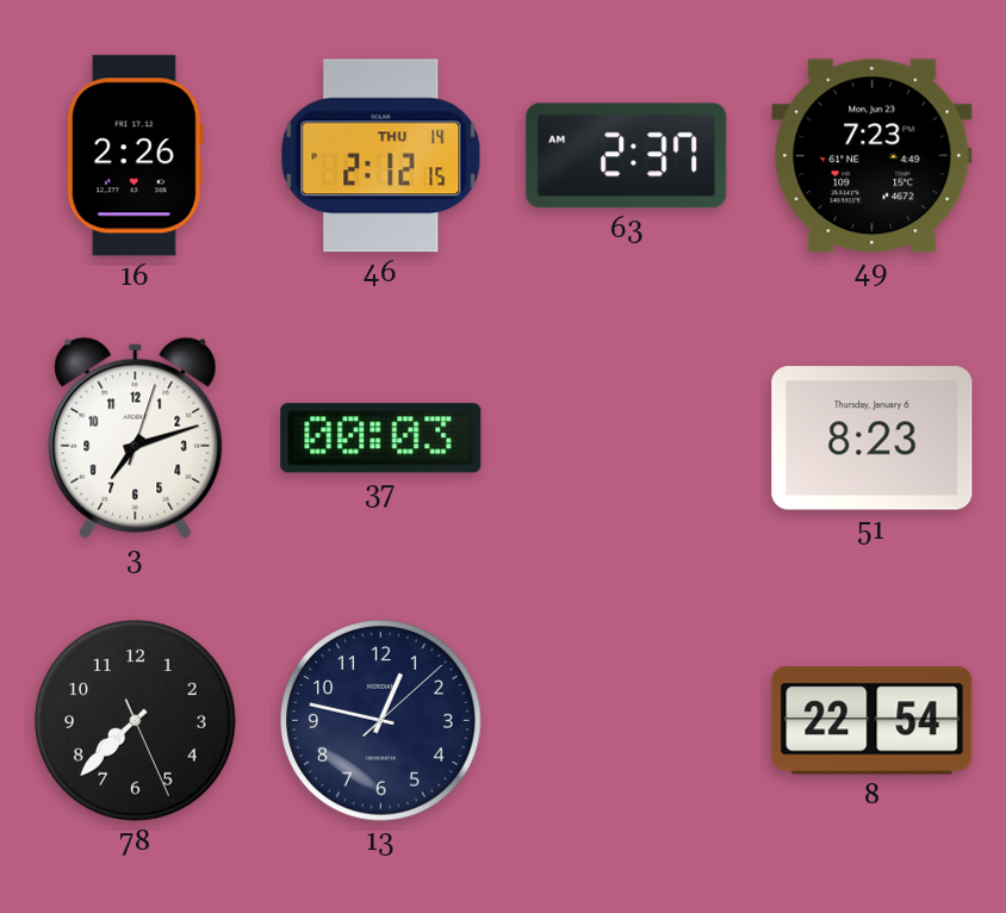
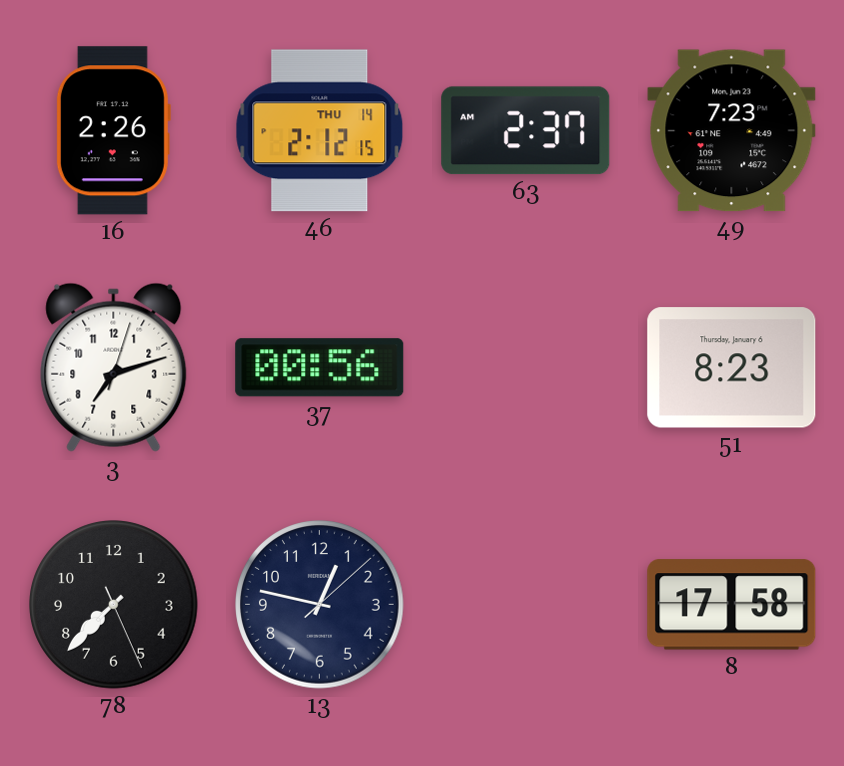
37: 00:03 -> 00:56 (320, 368)
8: 22:54 -> 17:58 (732, 605)
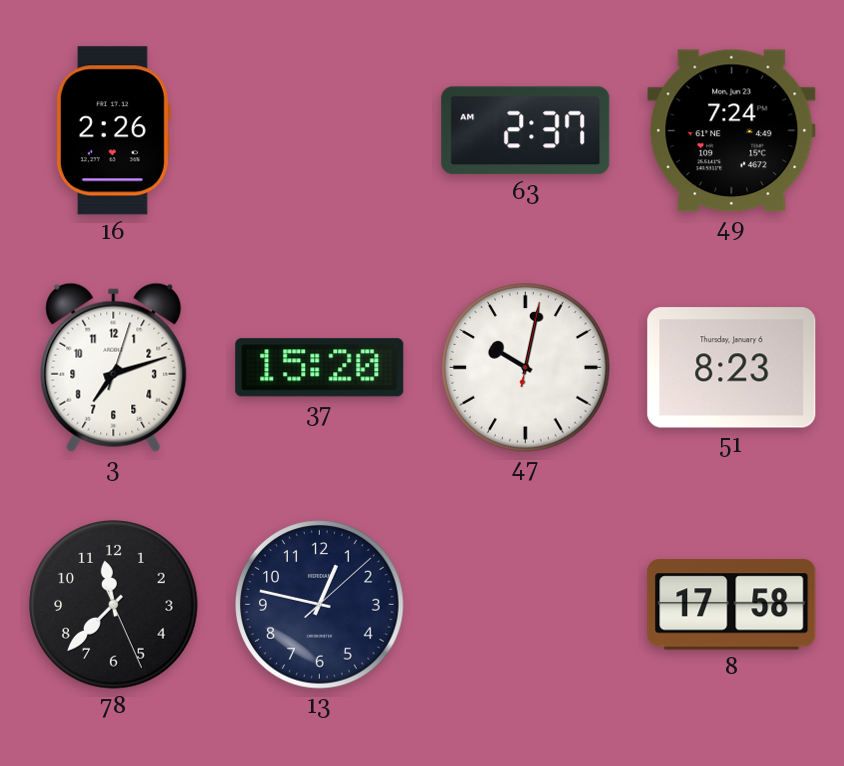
46: 2:12 -> none (320, 131)
49: 7:23 -> 7:24 (732, 131)
37: 00:56 -> 15:20 (320, 368)
47: none -> 10:02 (526, 368)
78: 7:37 -> 11:37 (114, 605)
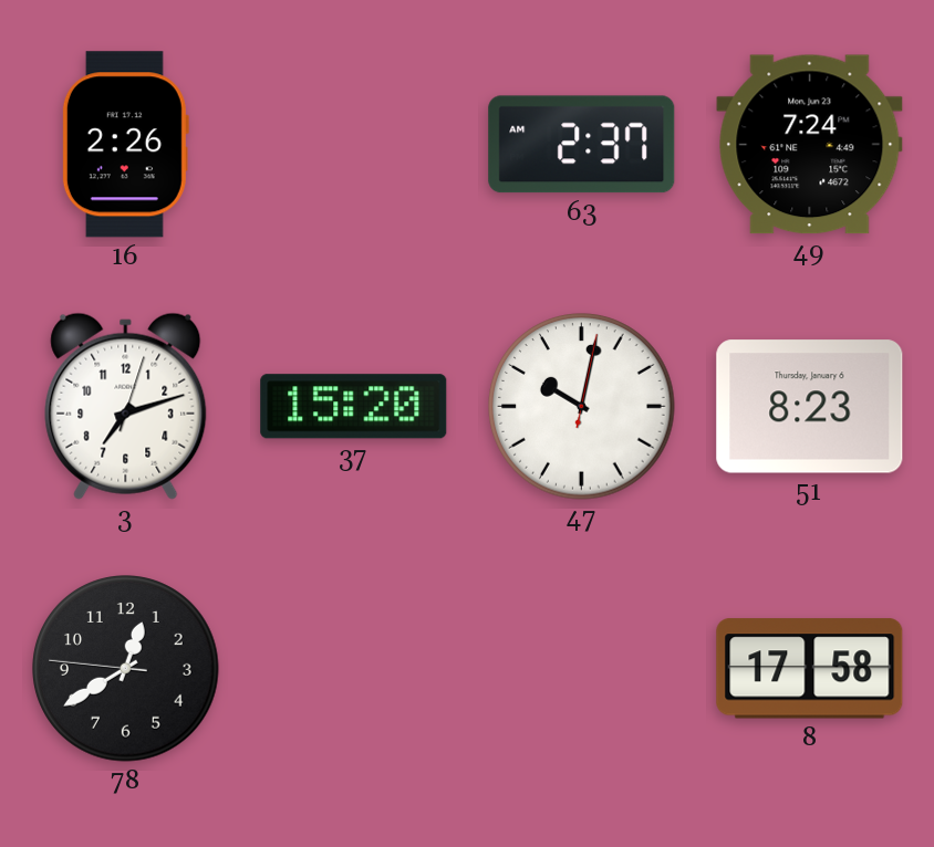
78: 11:37 -> 12:39 (126, 669)
13: 12:47 -> none (320, 605)
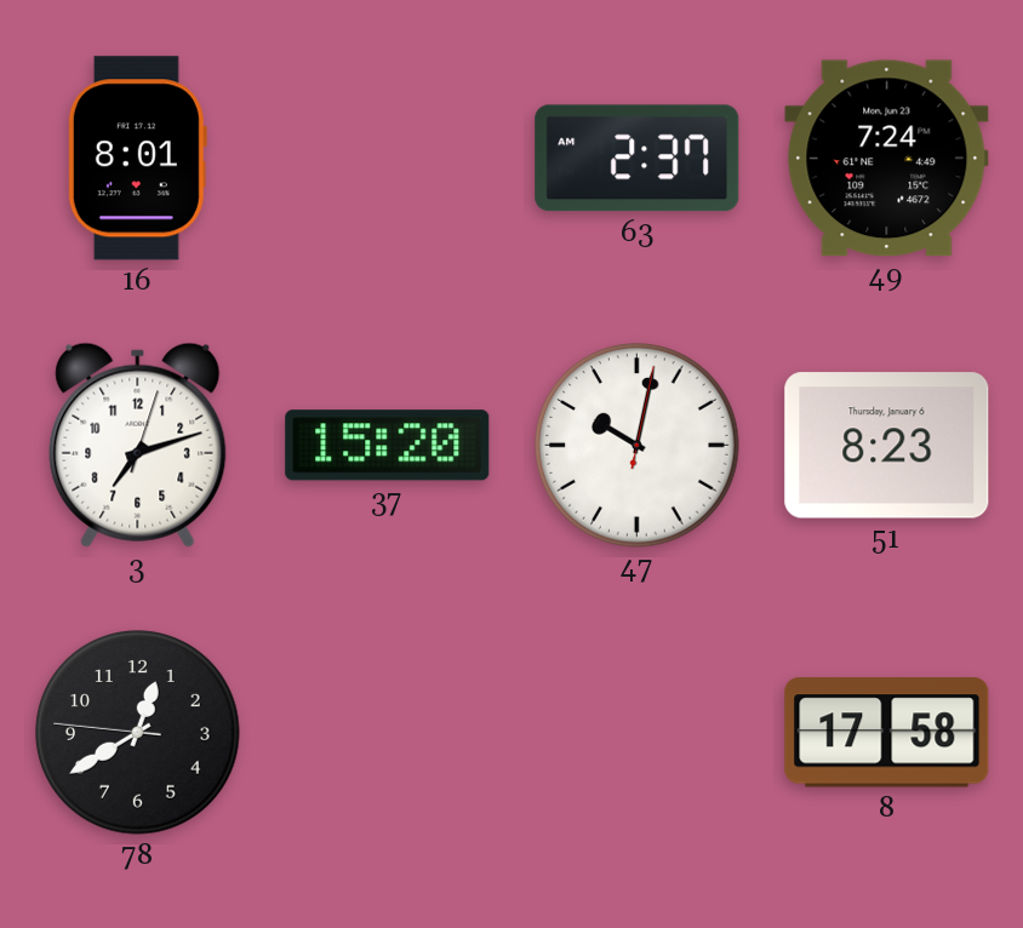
16: 2:26 -> 8:01 (137, 159)
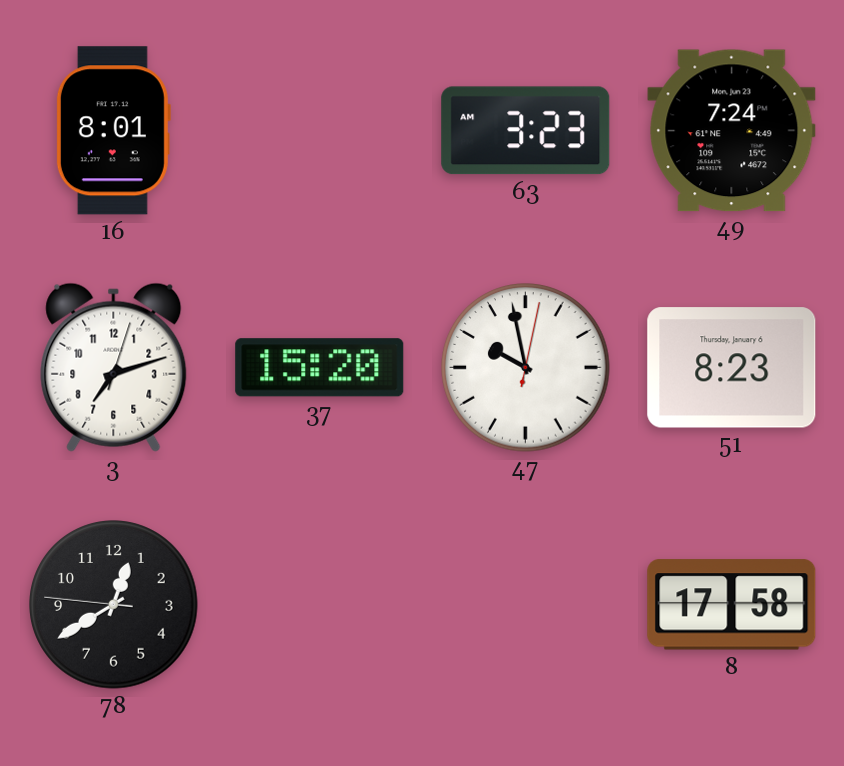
63: 2:37 -> 3:23 (526, 131)
47: 10:02 -> 9:58 (526, 368)
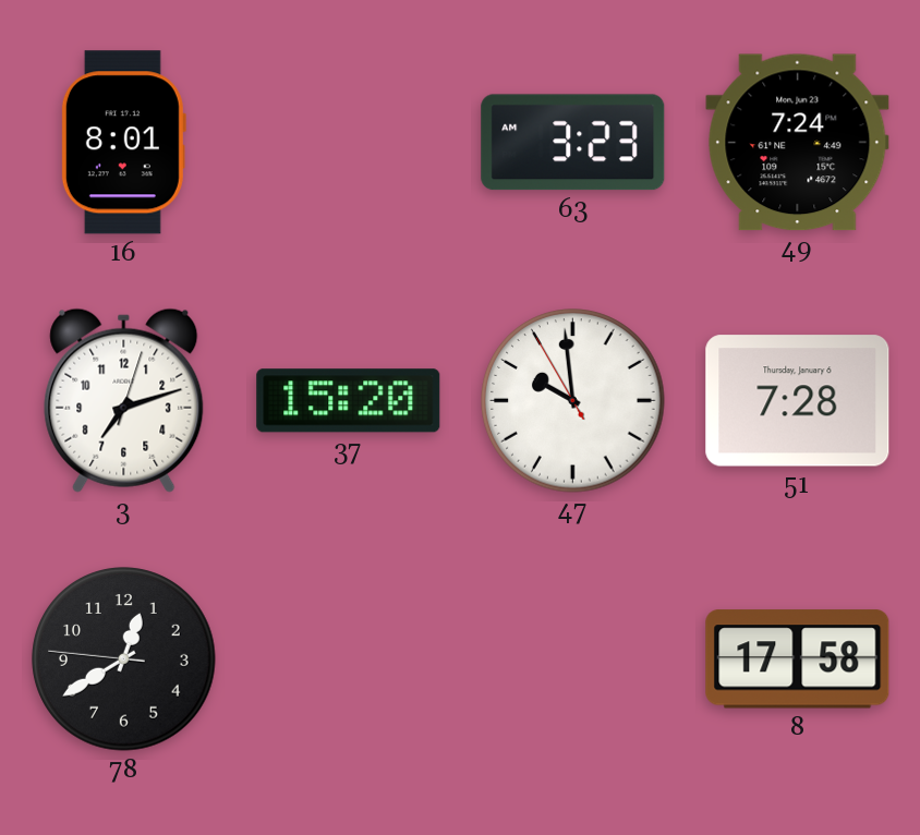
47: 9:58:02 -> 9:58:55 (573, 401)
51: 8:23 -> 7:28 (798, 401)
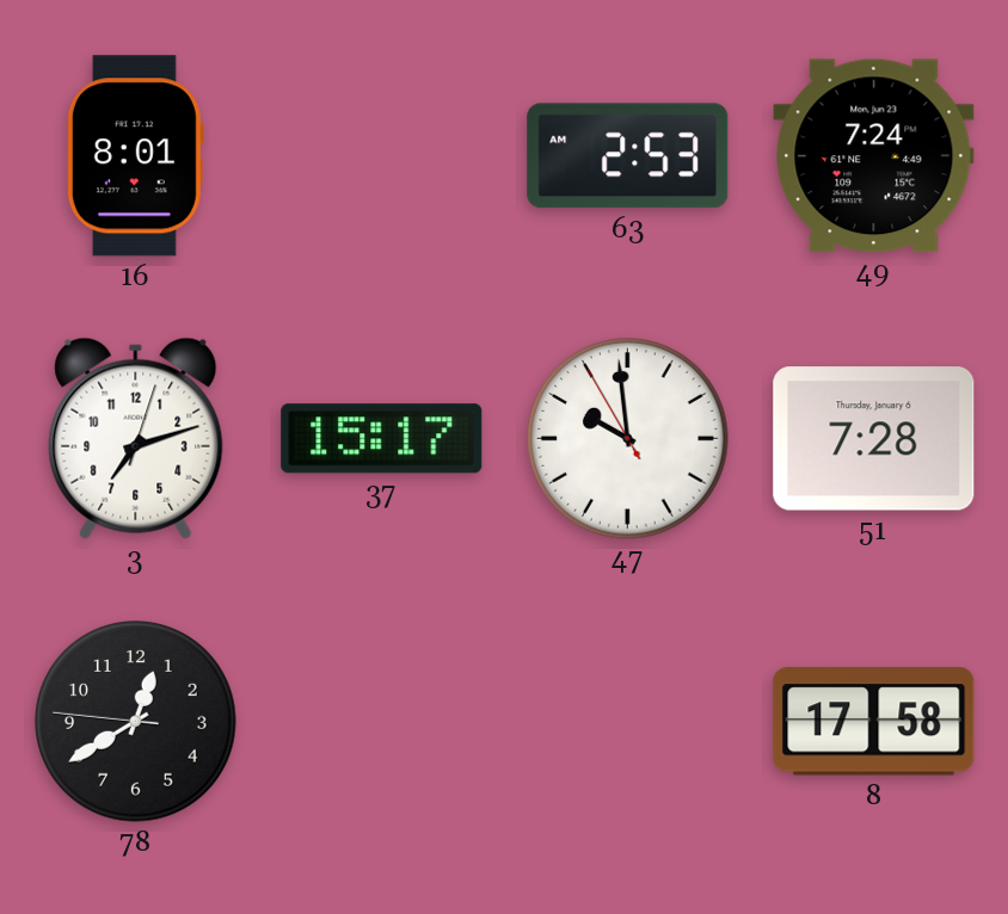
63: 3:23 -> 2:53 (628, 156)
37: 15:20 -> 15:17 (382, 439)
